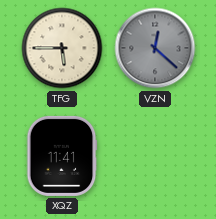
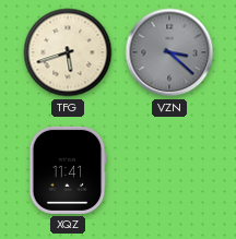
TFG: 5:45 -> 5:42 (68, 52)
VZN: 12:22 -> 3:22 (169, 52)
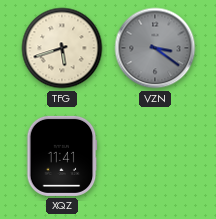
VZN: 3:22 -> 3:21 (155, 48)
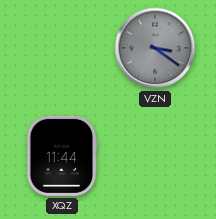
TFG: 5:42 -> none (62, 48)
XQZ: 11:41 -> 11:44 (62, 156)
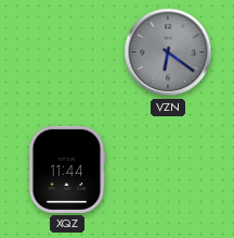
VZN: 3:21 -> 6:21 (168, 52)
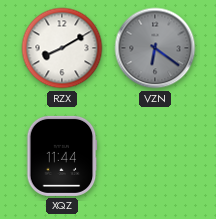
RZX: none -> 8:10 (62, 48)
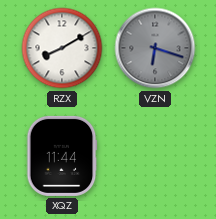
VZN: 6:21 -> 6:18 (155, 48)
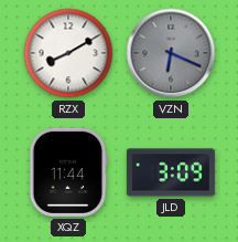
VZN: 6:18 -> 6:19 (171, 53)
JLD: none -> 3:09 (171, 172)
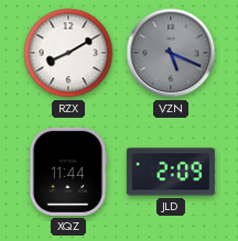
VZN: 6:19 -> 5:19 (171, 53)
JLD: 3:09 -> 2:09 (171, 172)
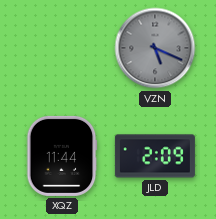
RZX: 8:10 -> none (68, 53)
